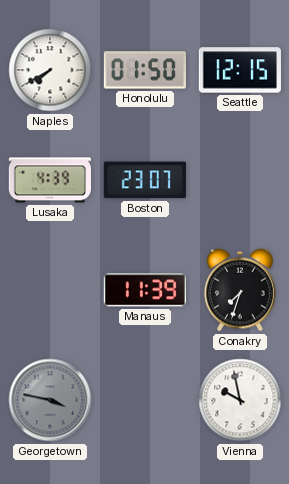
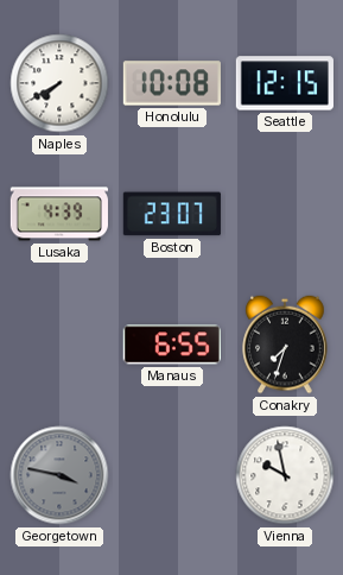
Honolulu: 01:50 -> 10:08 (172, 83)
Manaus: 11:39 -> 6:55 (172, 345)
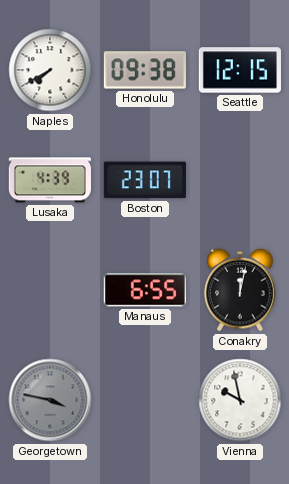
Honolulu: 10:08 -> 09:38 (145, 70)
Conakry: 7:33 -> 12:02 (240, 290)
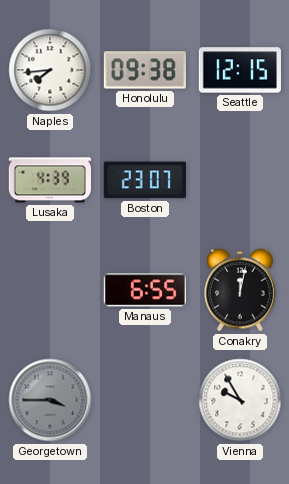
Naples: 7:40 -> 7:44 (50, 70)
Georgetown: 3:47 -> 3:45 (50, 400)
Vienna: 9:58 -> 9:55 (240, 400)
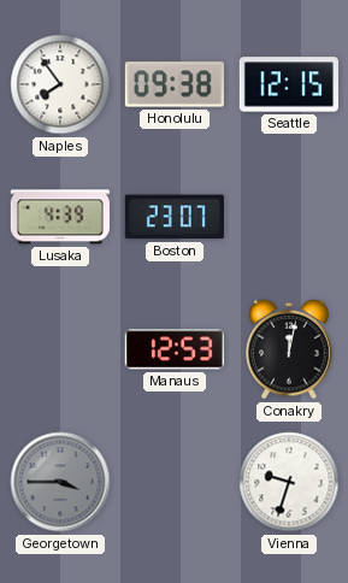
Naples: 7:44 -> 7:54 (60, 84)
Manaus: 6:55 -> 12:53 (175, 349)
Vienna: 9:55 -> 9:33 (289, 482)
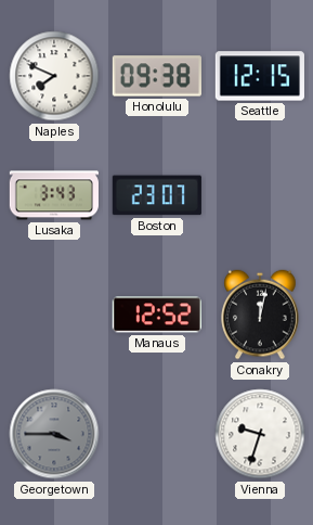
Naples: 7:54 -> 7:49 (54, 76)
Lusaka: 4:39 -> 3:43 (54, 195)
Manaus: 12:53 -> 12:52 (157, 315)
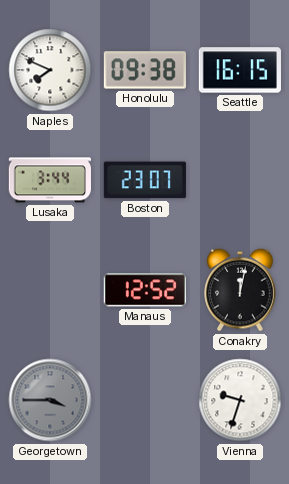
Seattle: 12:15 -> 16:15 (240, 70)
Lusaka: 3:43 -> 3:44 (50, 180)
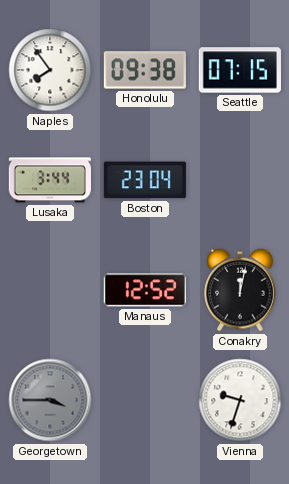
Naples: 7:49 -> 7:54 (50, 70)
Seattle: 16:15 -> 07:15 (240, 70)
Boston: 23:07 -> 23:04 (145, 180)
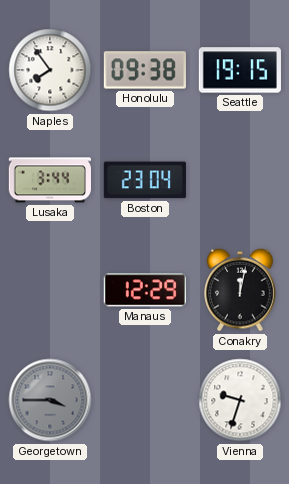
Seattle: 07:15 -> 19:15 (240, 70)
Manaus: 12:52 -> 12:29 (145, 290)
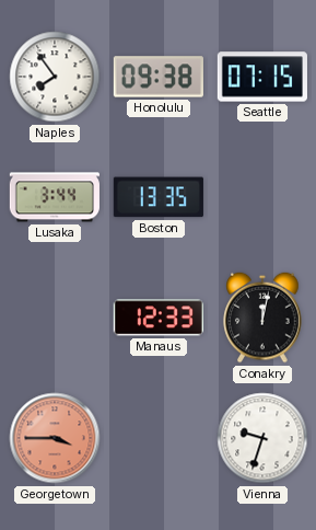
Seattle: 19:15 -> 07:15 (262, 77)
Boston: 23:04 -> 13:35 (159, 197)
Manaus: 12:29 -> 12:33 (159, 318)
Georgetown dial: grey -> salmon (55, 438)
